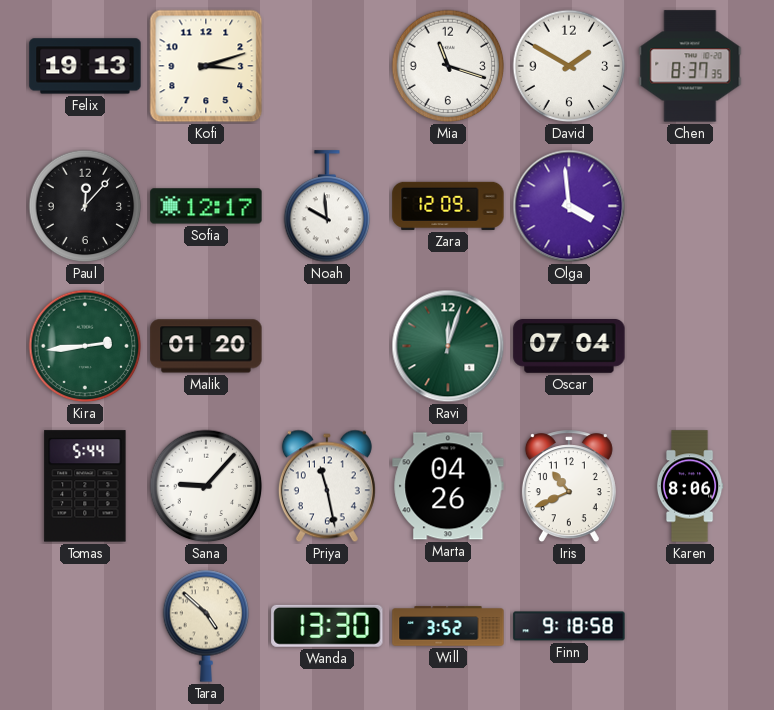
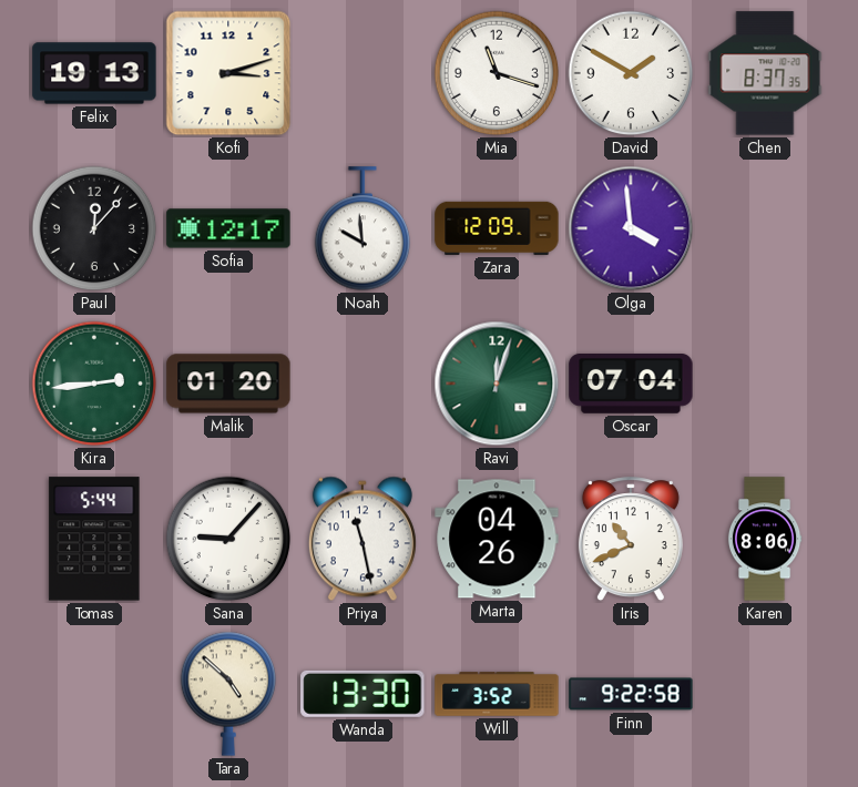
Finn: 9:18 -> 9:22 (631, 694)
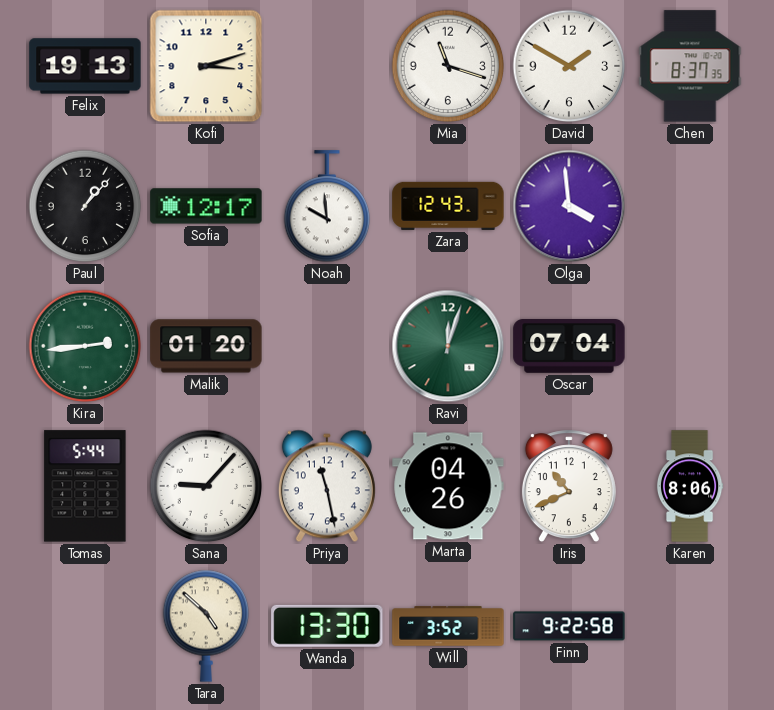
Paul: 12:07 -> 1:07 (85, 206)
Zara: 12:09 -> 12:43 (448, 206)
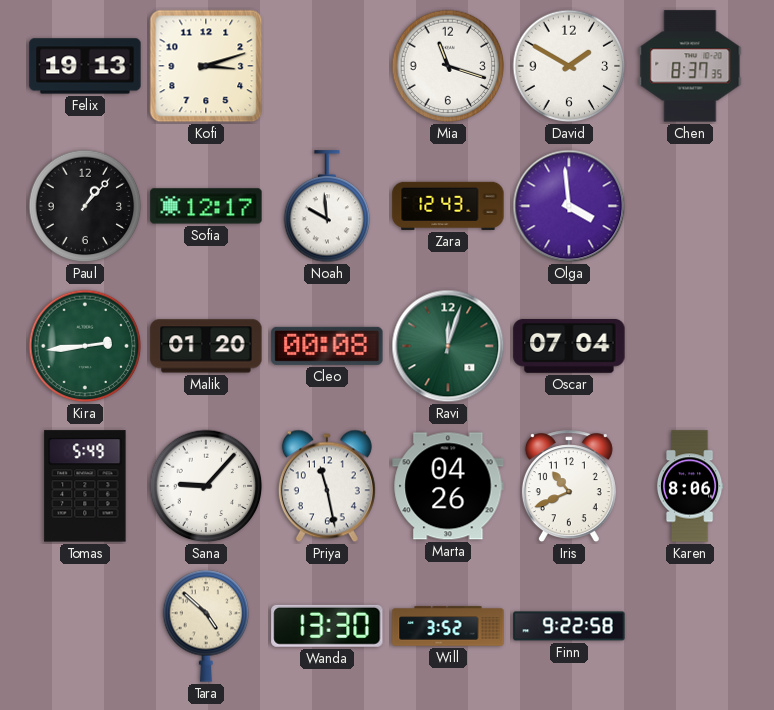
Cleo: none -> 00:08 (327, 346)
Tomas: 5:44 -> 5:49 (85, 486)
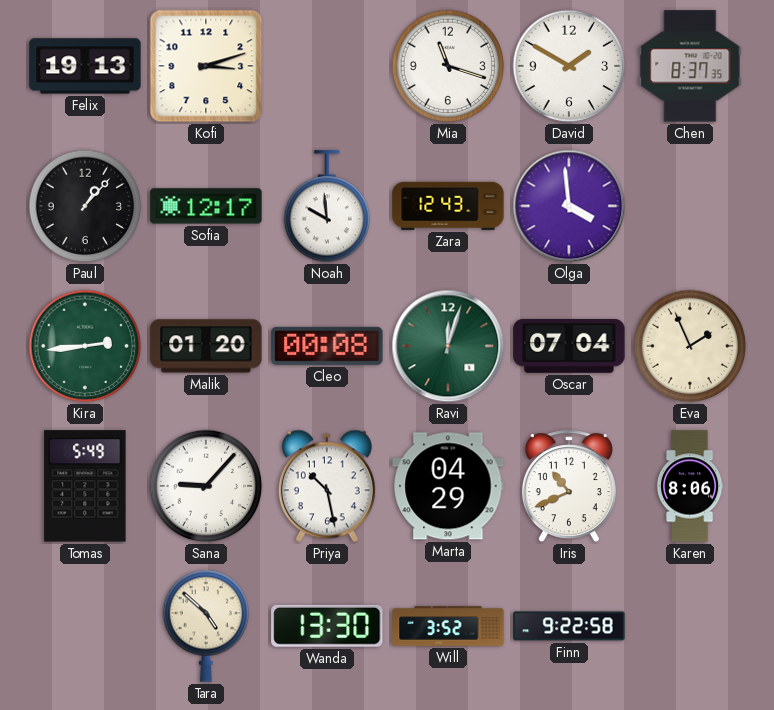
Eva: none -> 1:56 (690, 346)
Priya: 11:28 -> 10:28 (327, 486)
Marta: 04:26 -> 04:29 (448, 486)
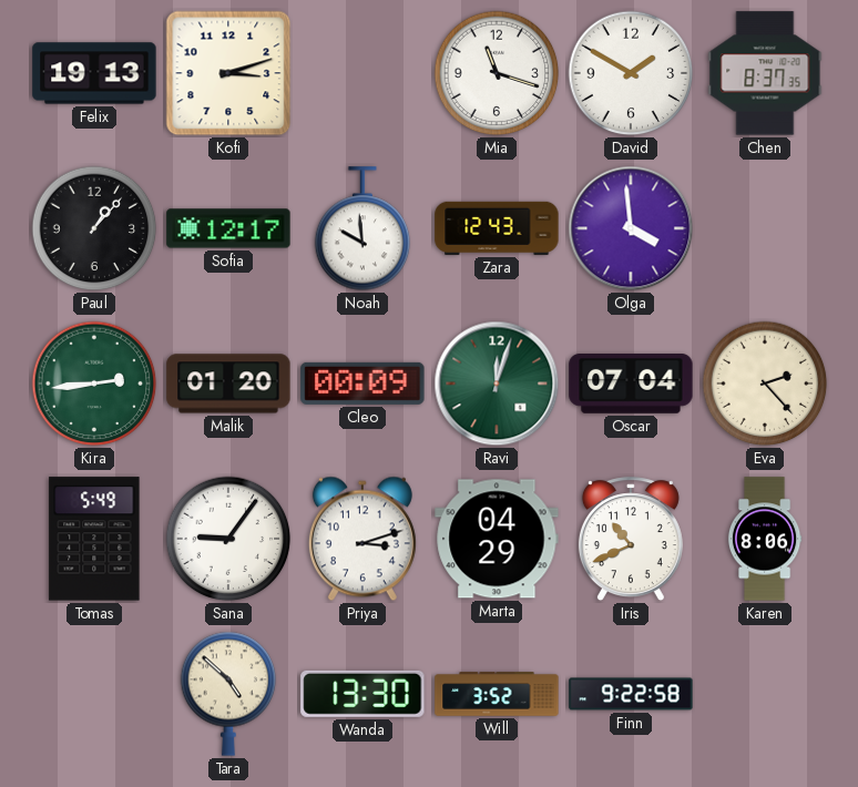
Cleo: 00:08 -> 00:09 (362, 384)
Eva: 1:56 -> 2:23 (765, 384)
Sana: 9:07 -> 9:06 (228, 539)
Priya: 10:28 -> 3:12 (362, 539)
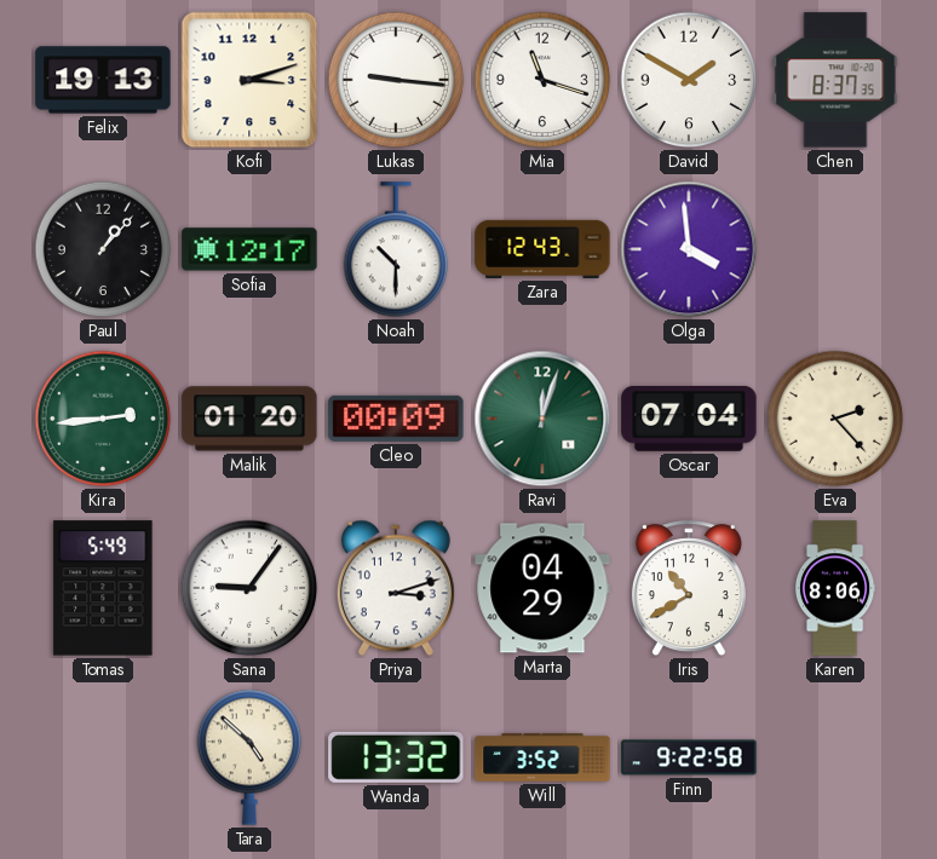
Lukas: none -> 9:16 (396, 80)
Noah: 9:59 -> 10:30 (396, 250)
Iris: 10:41 -> 10:40 (689, 589)
Wanda: 13:30 -> 13:32 (396, 757)
